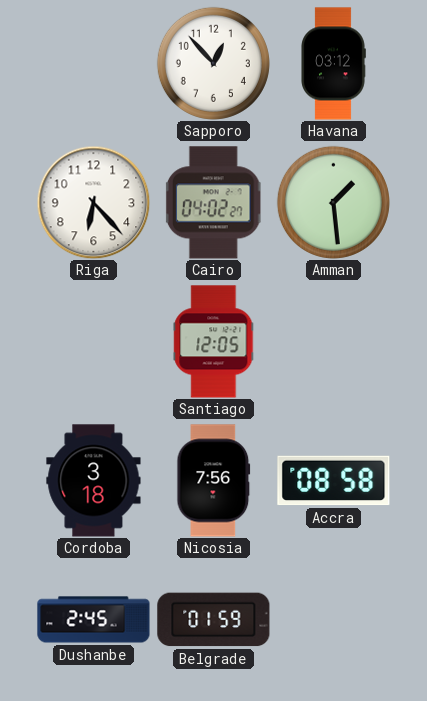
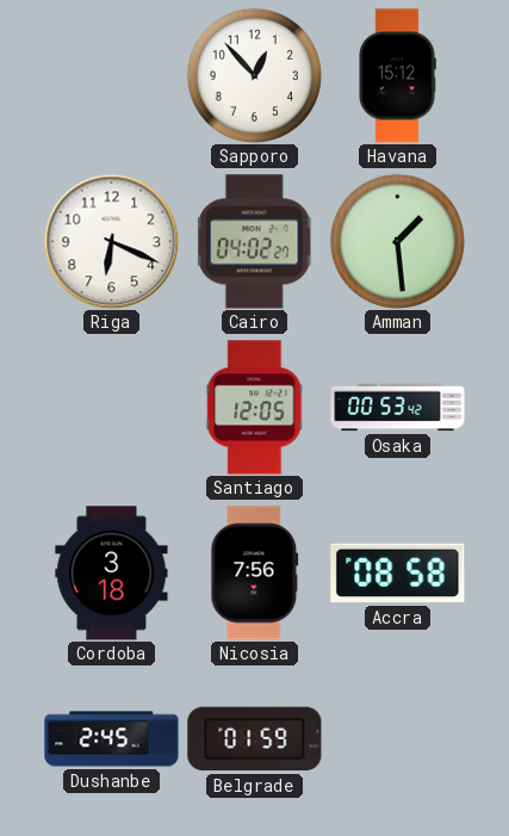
Havana: 03:12 -> 15:12 (397, 76)
Riga: 6:23 -> 6:19 (111, 241)
Osaka: none -> 00:53 (398, 408)
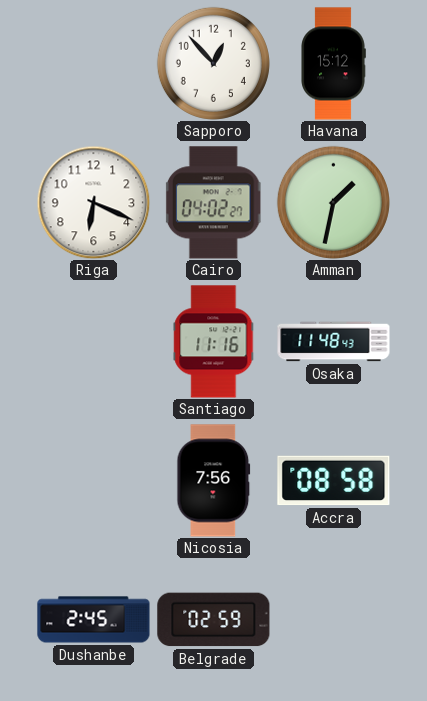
Amman: 1:29 -> 1:32 (333, 202)
Santiago: 12:05 -> 11:16 (214, 342)
Osaka: 00:53 -> 11:48 (334, 342)
Cordoba: 3:18 -> none (112, 574)
Belgrade: 01:59 -> 02:59 (214, 620)
